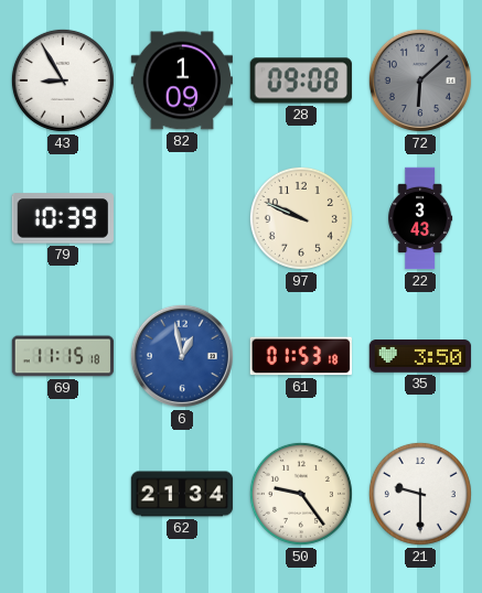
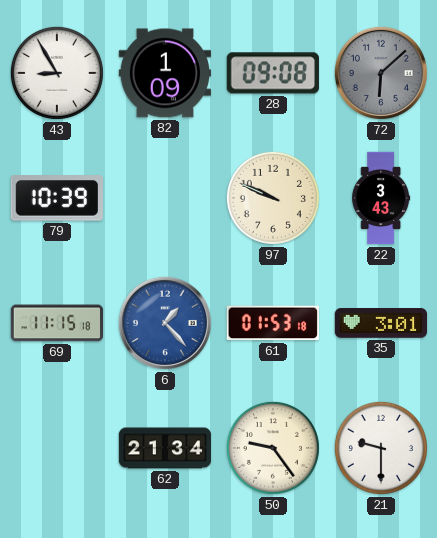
6: 12:58 -> 1:23 (165, 323)
35: 3:50 -> 3:01 (381, 323)
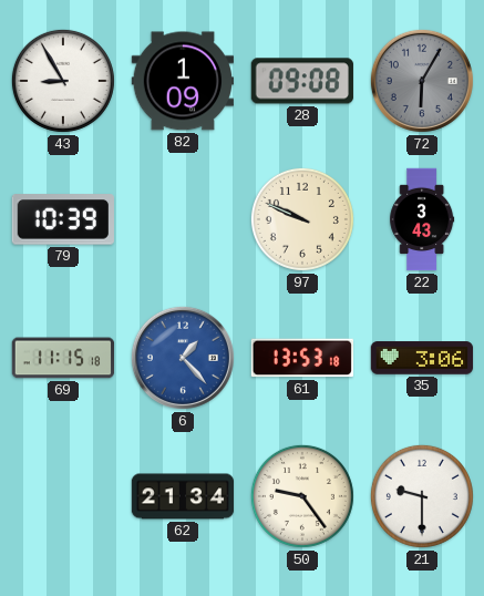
72: 6:08 -> 6:05 (422, 81)
61: 01:53 -> 13:53 (301, 358)
35: 3:01 -> 3:06 (422, 358)
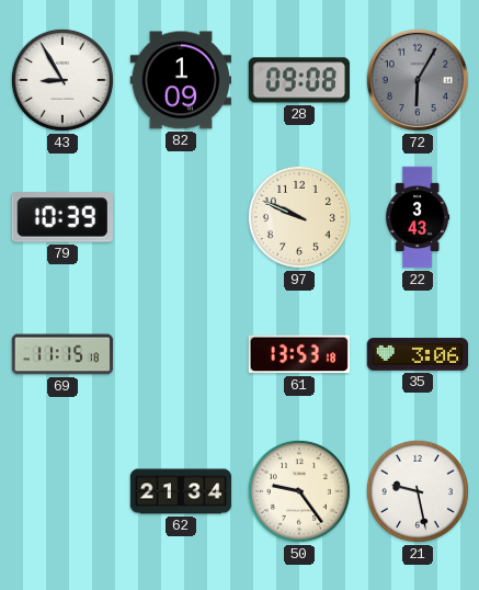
6: 1:23 -> none (183, 358)
21: 9:30 -> 9:28 (418, 491)
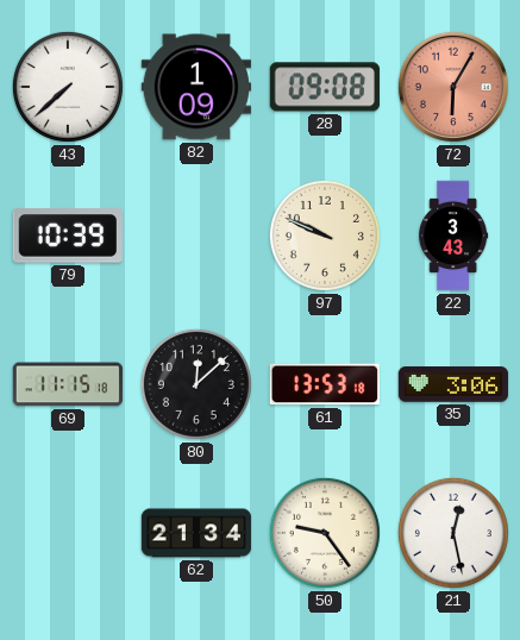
43: 8:55 -> 7:38 (68, 87)
72 dial: grey -> salmon (453, 87)
80: none -> 12:08 (196, 384)
21: 9:28 -> 12:28 (453, 533)
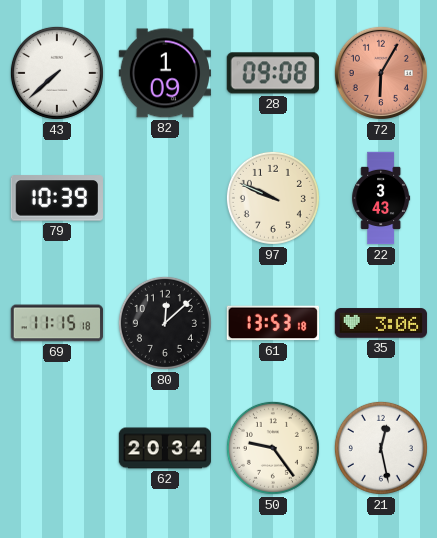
62: 21:34 -> 20:34 (165, 448)
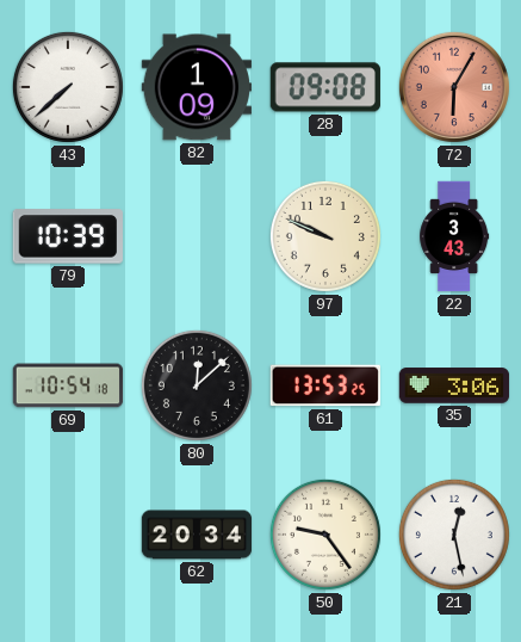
69: 11:15 -> 10:54 (68, 385)
61: 13:53:18 -> 13:53:25 (324, 385)
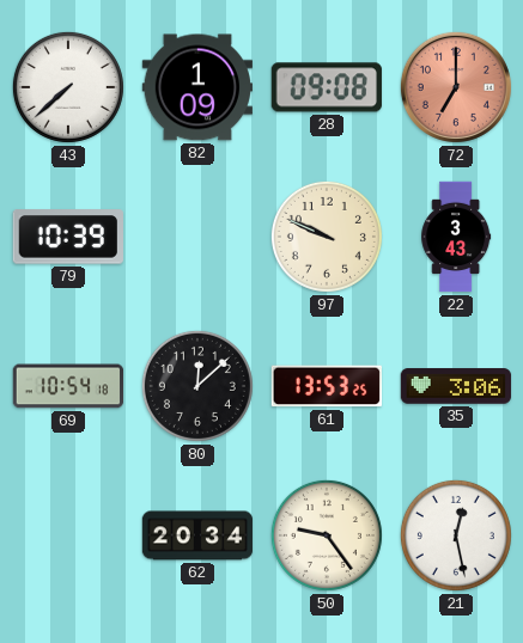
72: 6:05 -> 7:00 (456, 87)
